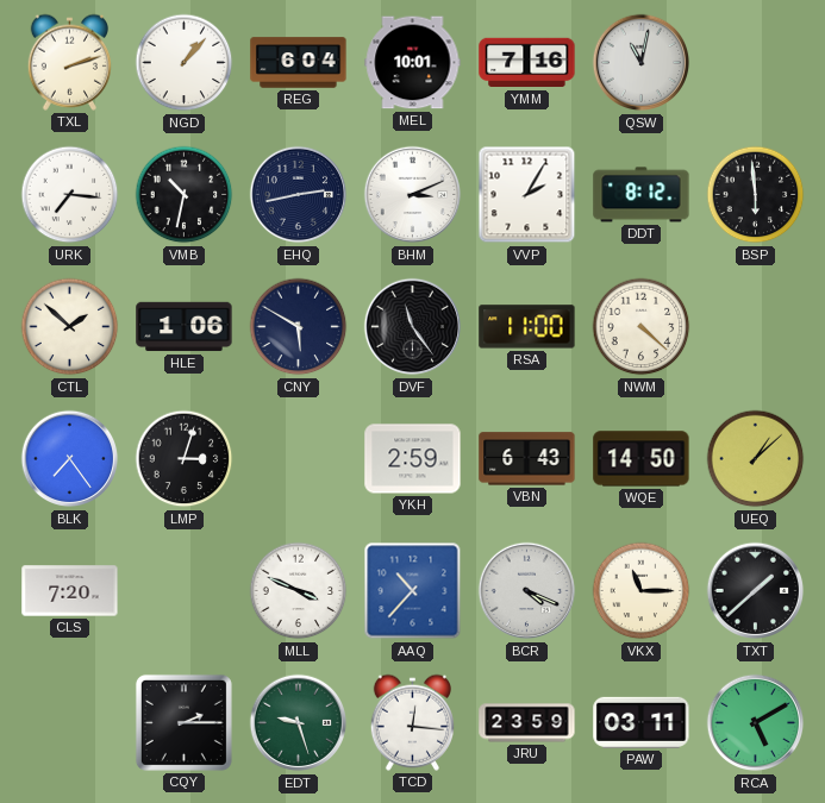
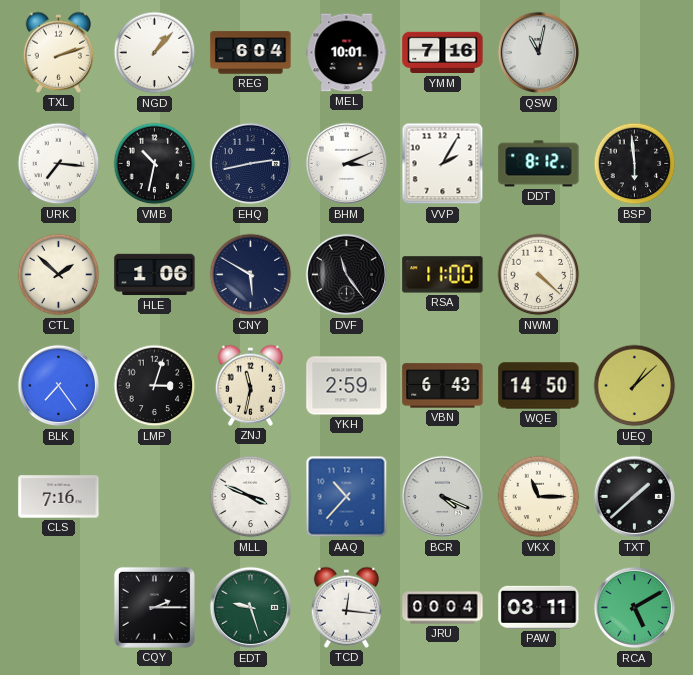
ZNJ: none -> 11:32 (250, 385)
CLS: 7:20 -> 7:16 (59, 497)
JRU: 23:59 -> 00:04 (443, 608)
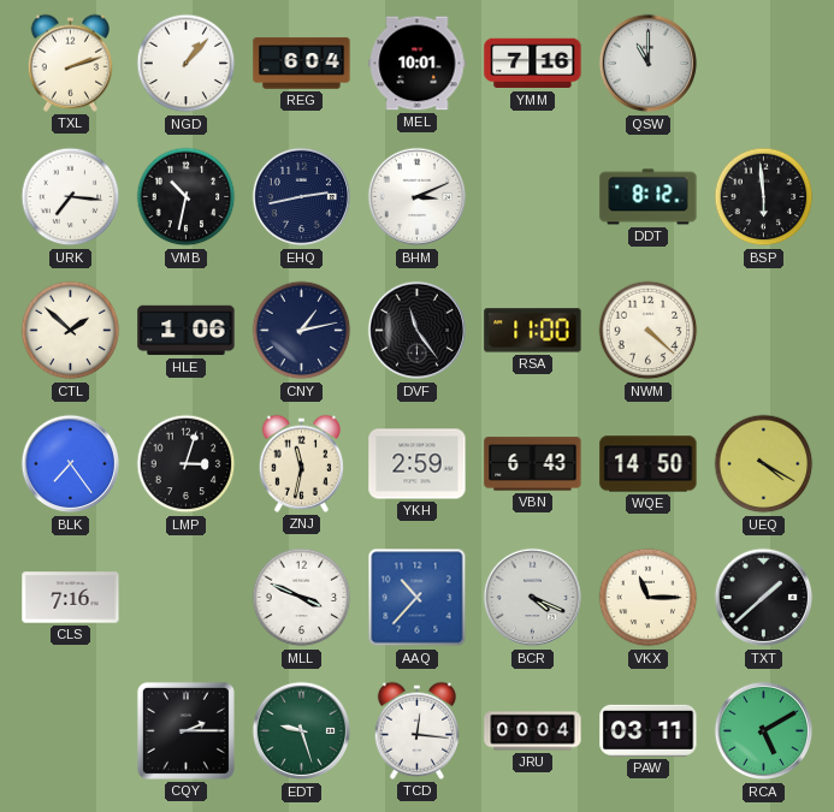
QSW: 11:02 -> 11:00 (649, 64)
VVP: 2:05 -> none (443, 164)
CNY: 5:50 -> 1:13 (302, 331)
UEQ: 1:08 -> 4:20 (764, 464)
